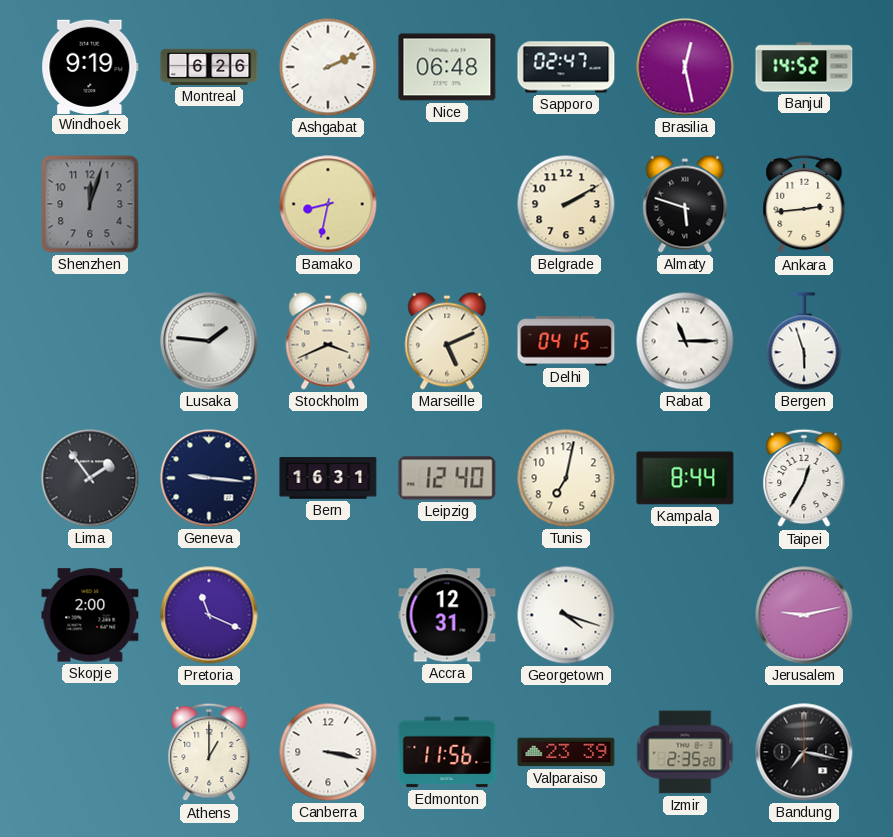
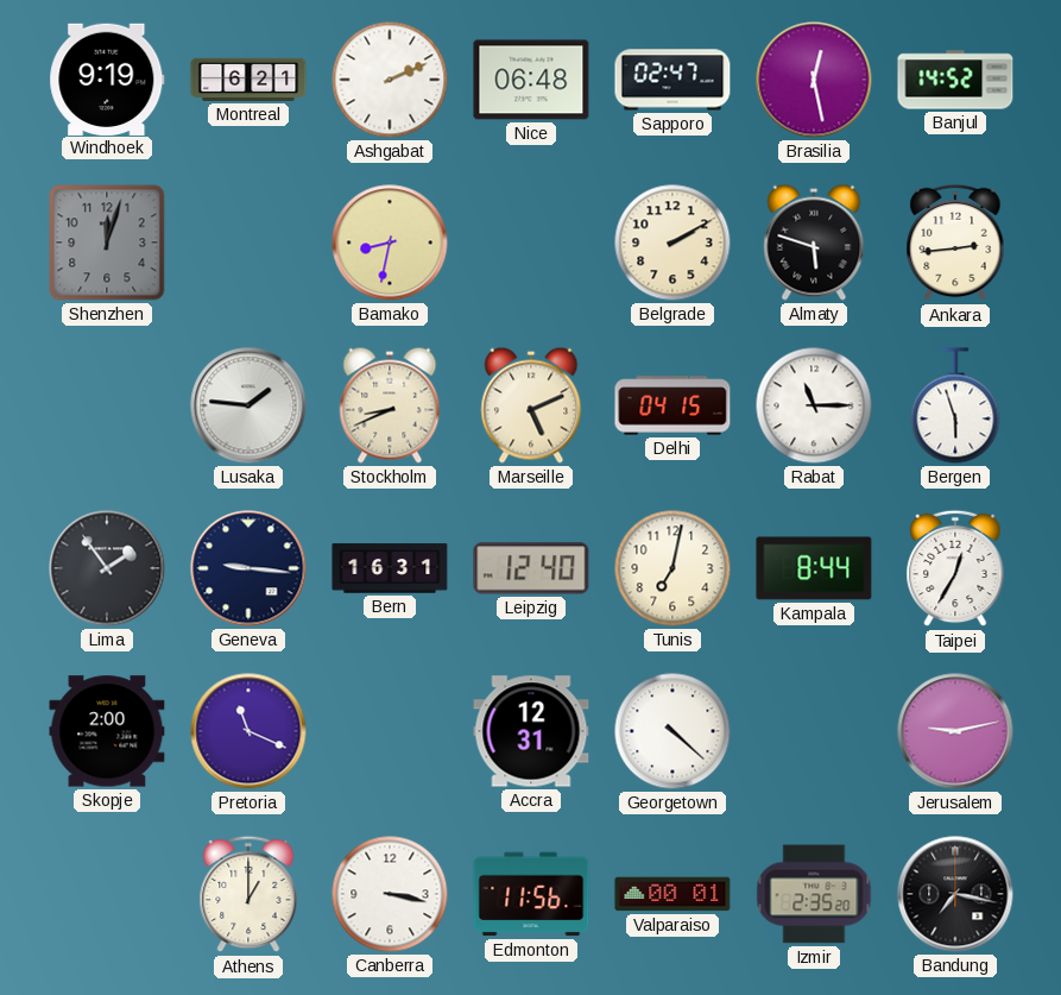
Montreal: 6:26 -> 6:21 (248, 80)
Stockholm: 3:41 -> 8:41 (390, 405)
Georgetown: 4:18 -> 4:22 (672, 731)
Valparaiso: 23:39 -> 00:01 (672, 894)
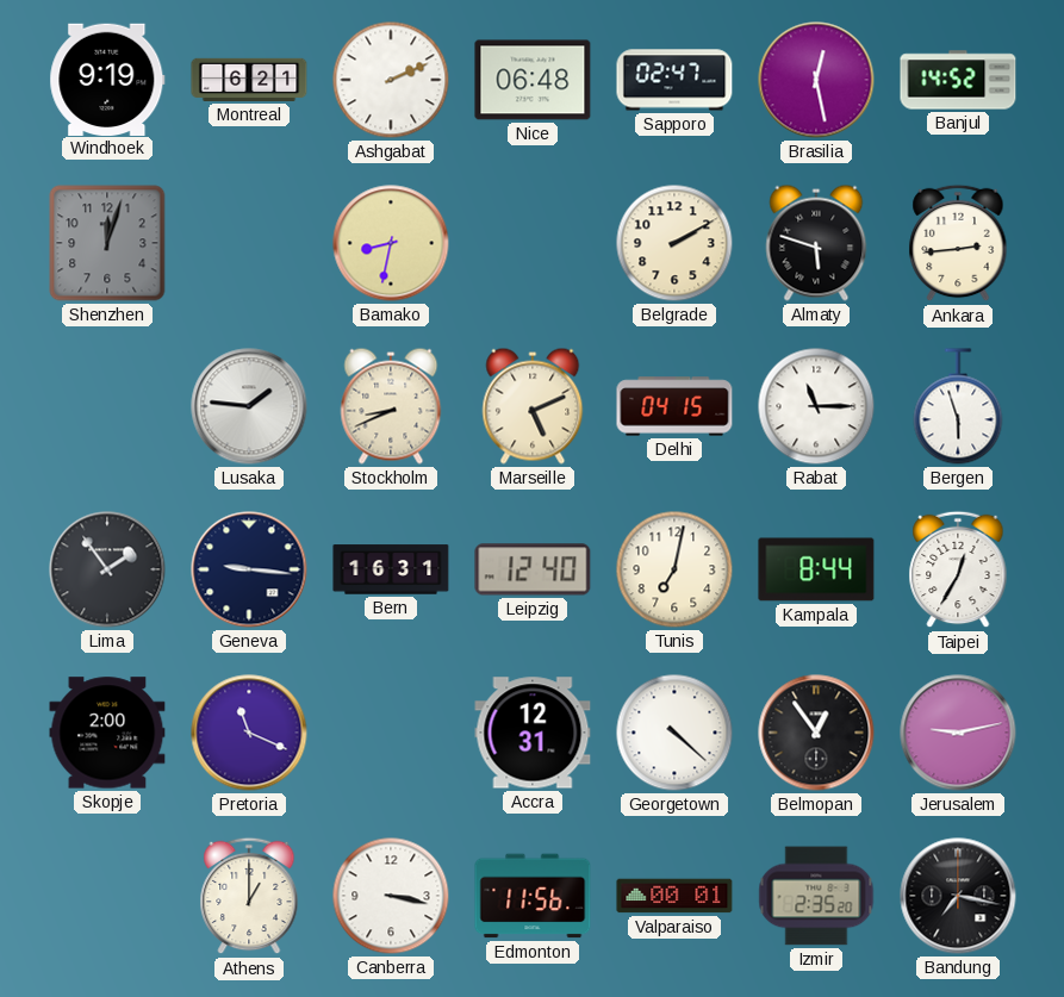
Belmopan: none -> 12:54 (816, 733)
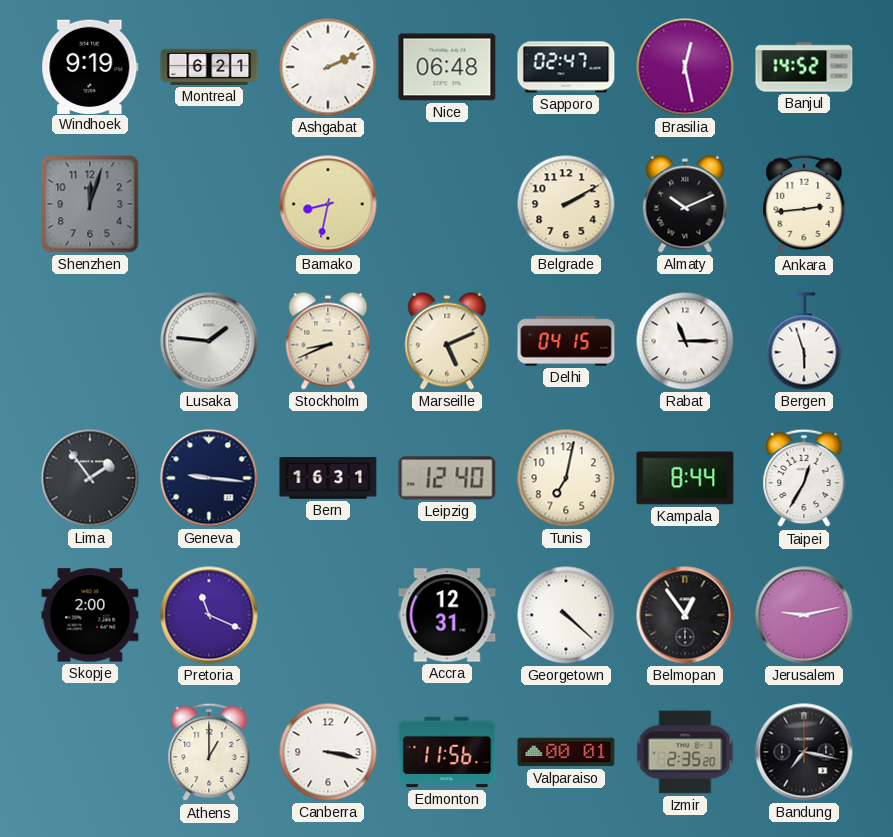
Almaty: 5:48 -> 10:11 (685, 204)
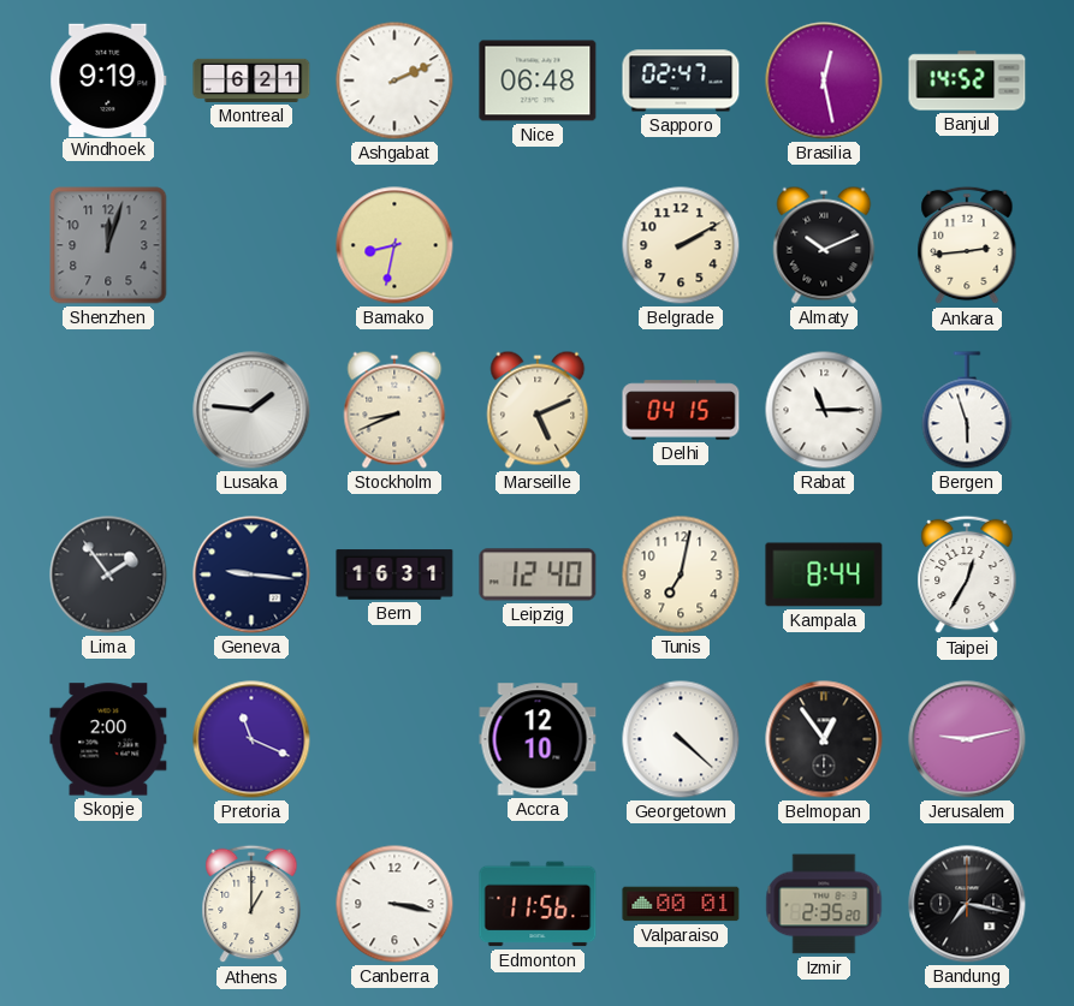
Accra: 12:31 -> 12:10 (538, 739)
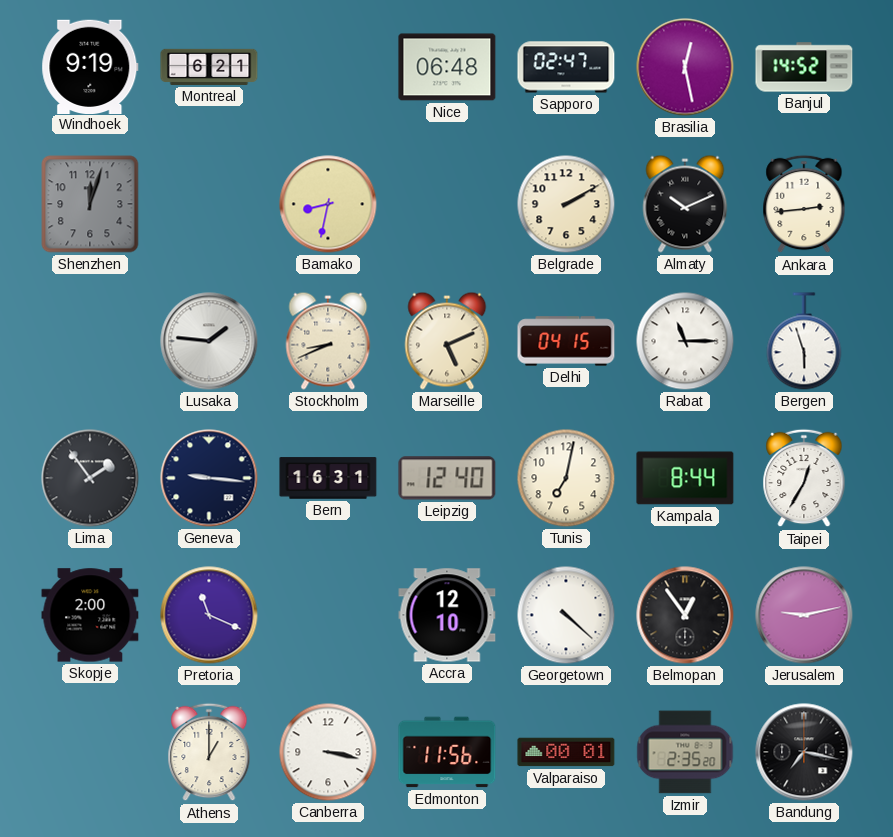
Ashgabat: 2:11 -> none (394, 81)
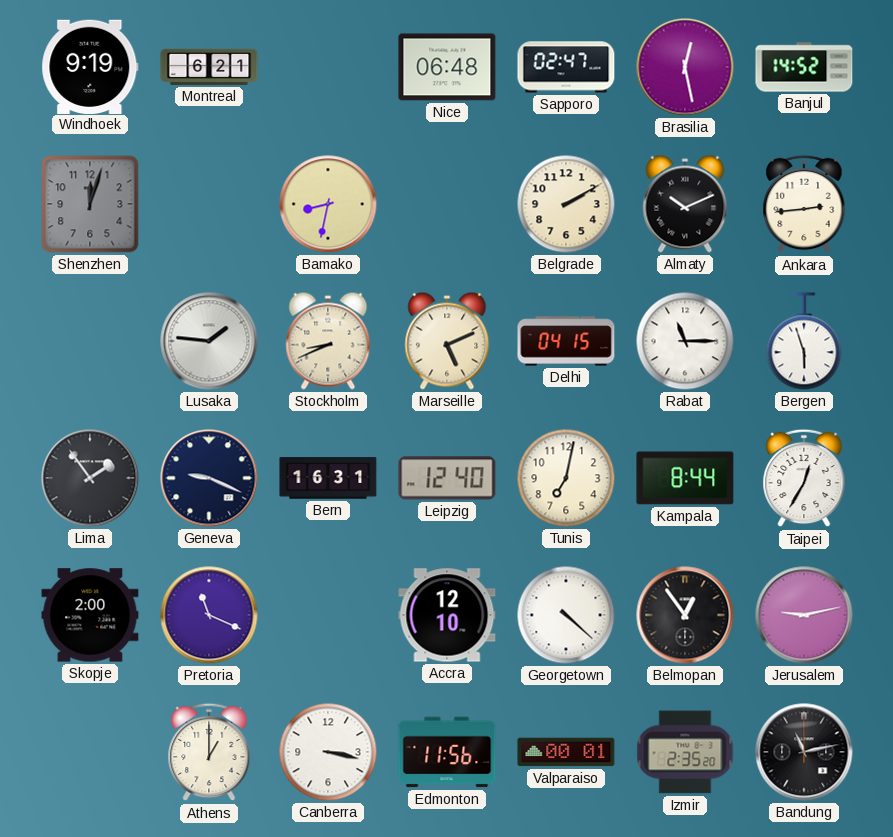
Geneva: 9:16 -> 9:19 (209, 478)
Bandung: 7:17 -> 11:13 (804, 752)
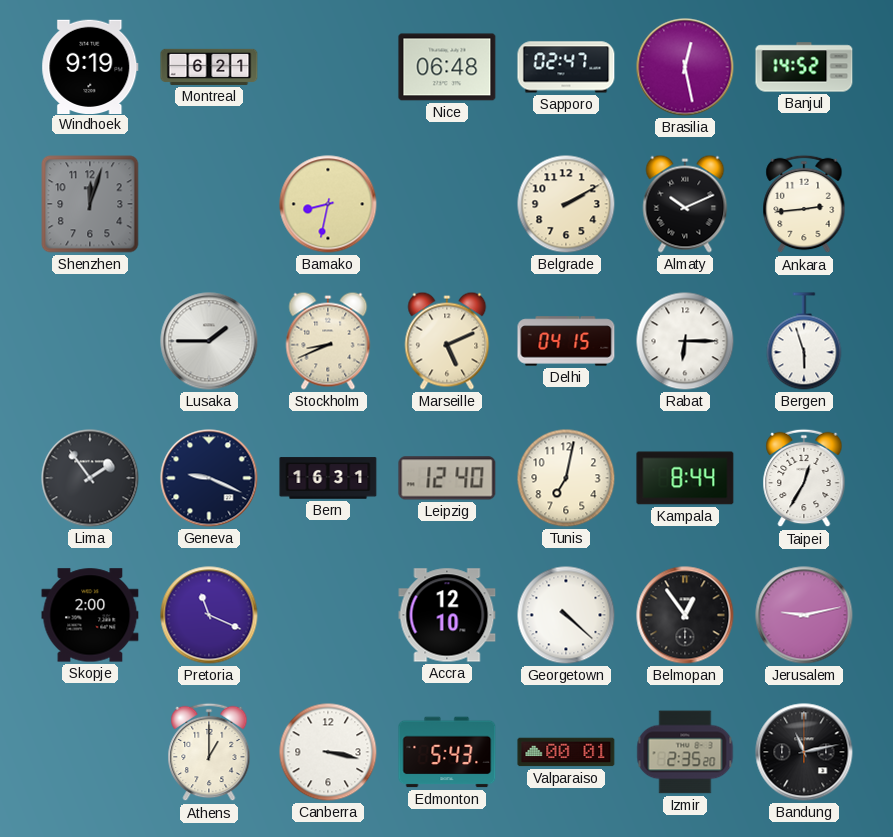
Lusaka: 1:46 -> 1:45 (209, 341)
Rabat: 11:15 -> 6:15 (685, 341)
Edmonton: 11:56 -> 5:43 (447, 752)
